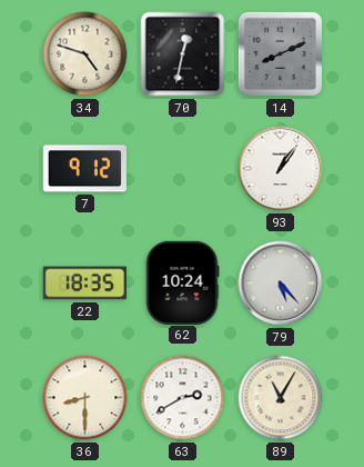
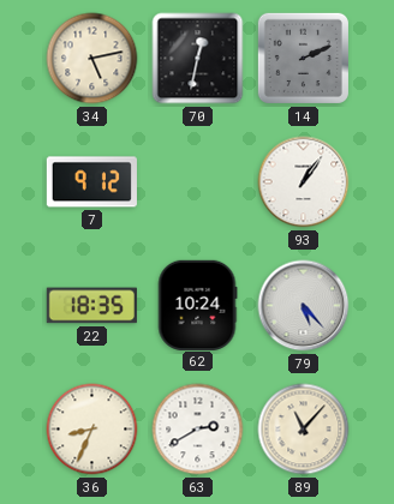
34: 4:48 -> 5:13 (92, 59)
14: 8:11 -> 2:11 (303, 58)
36: 8:30 -> 8:34 (92, 430)
89: 11:05 -> 11:07 (304, 430)
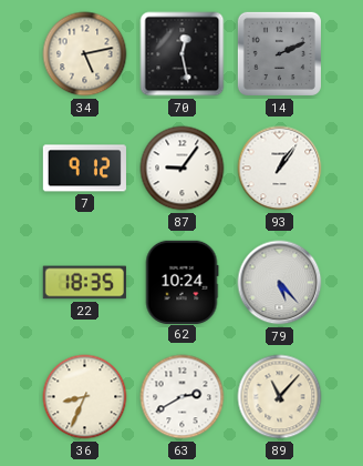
70: 12:32 -> 12:28 (183, 54)
87: none -> 9:06 (183, 169)
